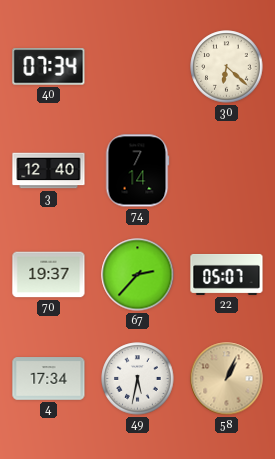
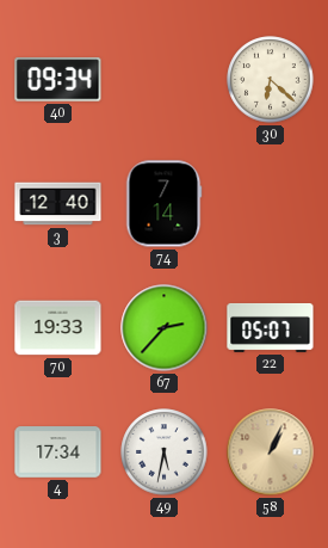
40: 07:34 -> 09:34 (58, 80)
70: 19:37 -> 19:33 (58, 328)
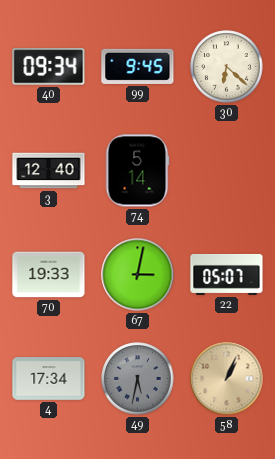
99: none -> 9:45 (138, 66)
74: 7:14 -> 5:14 (137, 171)
67: 2:37 -> 3:02 (138, 275)
49 dial: white -> grey (138, 379)
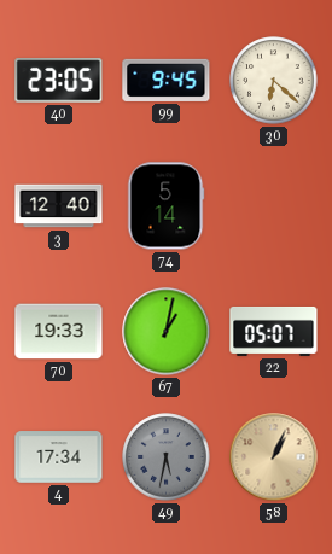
40: 09:34 -> 23:05 (59, 81)
67: 3:02 -> 1:02 (167, 332)
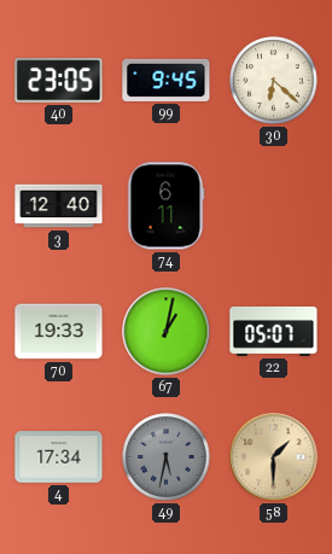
74: 5:14 -> 6:11 (165, 206)
58: 1:04 -> 1:30 (274, 457)
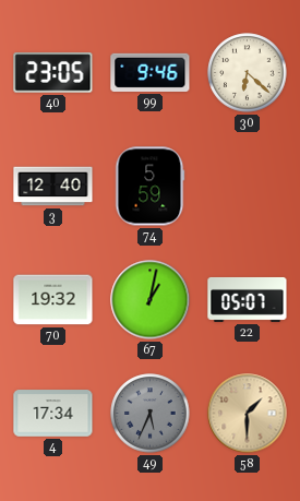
99: 9:45 -> 9:46 (151, 72)
74: 6:11 -> 5:59 (149, 187)
70: 19:33 -> 19:32 (53, 300)
49: 5:32 -> 5:34 (151, 414)
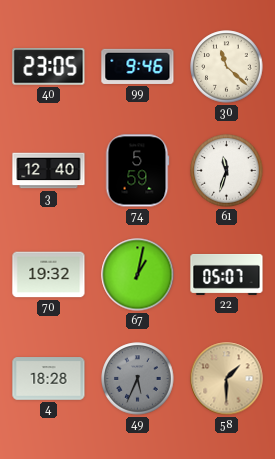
30: 6:22 -> 11:22 (227, 67)
61: none -> 11:33 (227, 171)
4: 17:34 -> 18:28 (49, 379)
